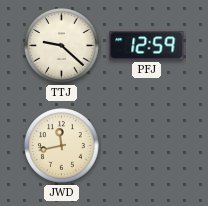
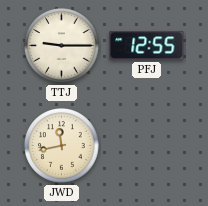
TTJ: 9:22 -> 9:15 (62, 46)
PFJ: 12:59 -> 12:55 (147, 46)
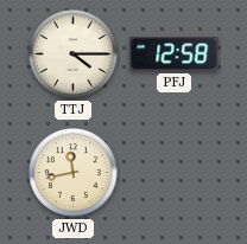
TTJ: 9:15 -> 4:15 (74, 54)
PFJ: 12:55 -> 12:58 (175, 54)
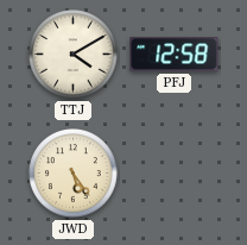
TTJ: 4:15 -> 4:10 (74, 55)
JWD: 11:43 -> 5:24 (74, 174)
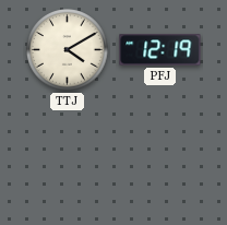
PFJ: 12:58 -> 12:19 (160, 50)
JWD: 5:24 -> none (74, 174)
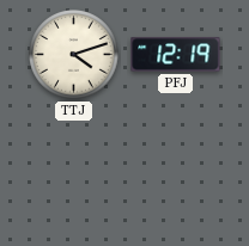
TTJ: 4:10 -> 4:12 (74, 55)
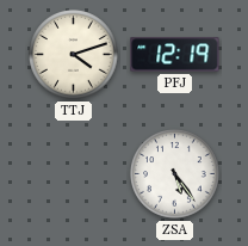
ZSA: none -> 5:24 (175, 174)
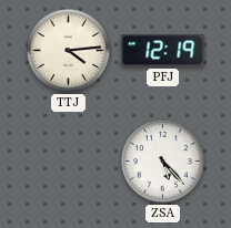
TTJ: 4:12 -> 4:14 (69, 51)
ZSA: 5:24 -> 5:23 (163, 162)
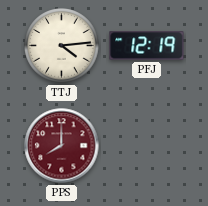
PPS: none -> 8:00 (62, 146)
ZSA: 5:23 -> none (163, 162)
